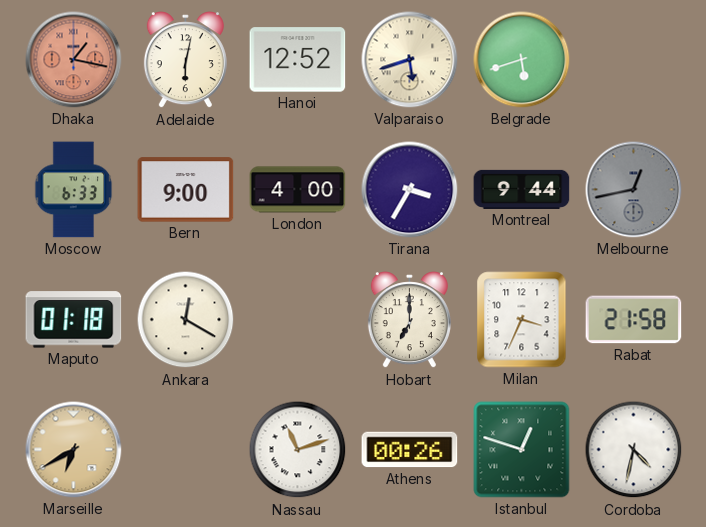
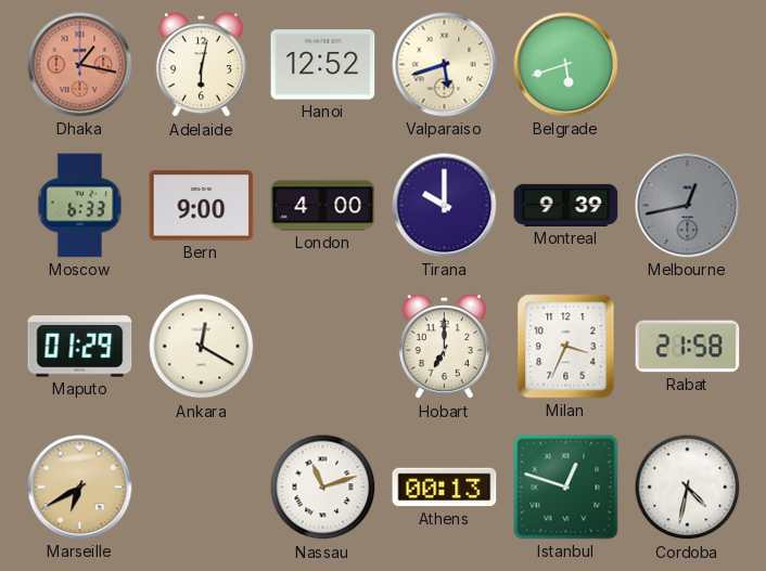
Tirana: 3:35 -> 10:00 (445, 206)
Montreal: 9:44 -> 9:39 (566, 205)
Maputo: 01:18 -> 01:29 (80, 347)
Athens: 00:26 -> 00:13 (445, 488)
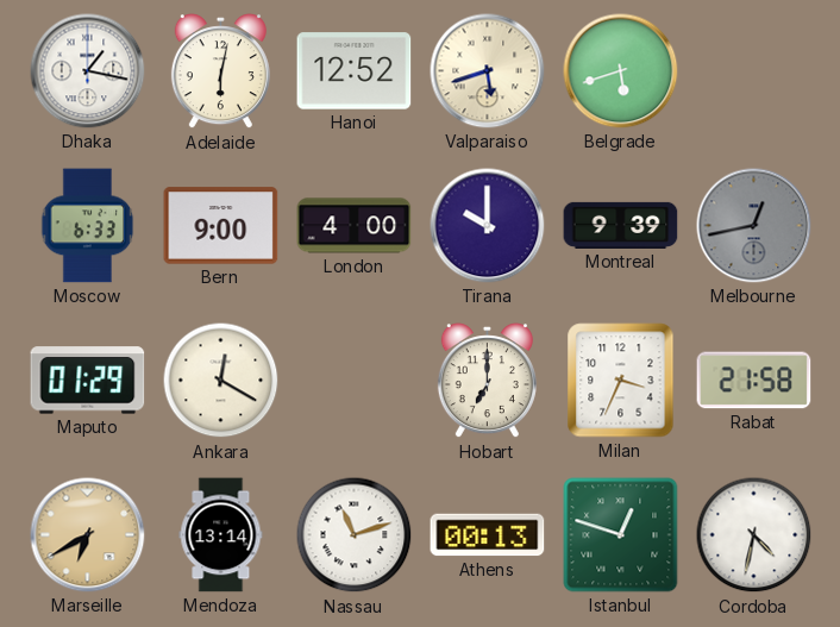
Dhaka dial: salmon -> white (88, 71)
Mendoza: none -> 13:14 (221, 535)
